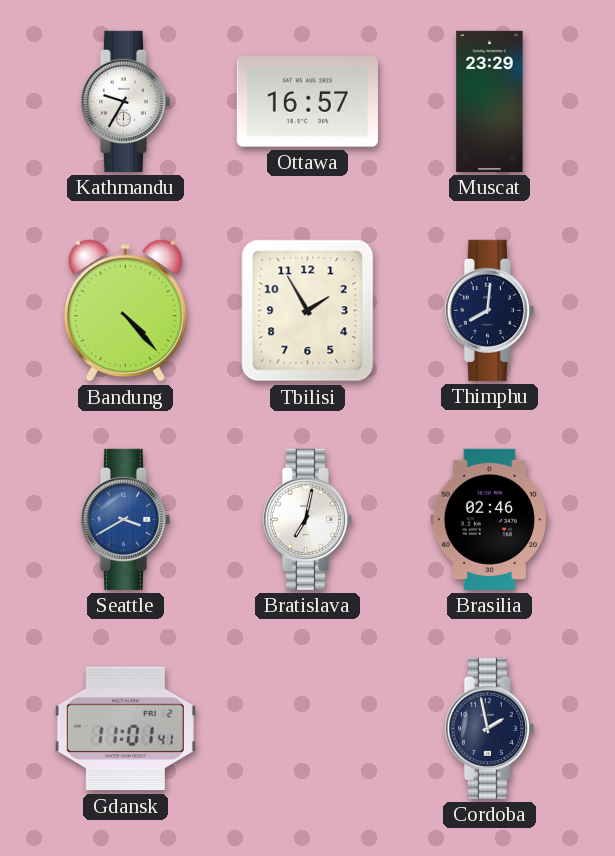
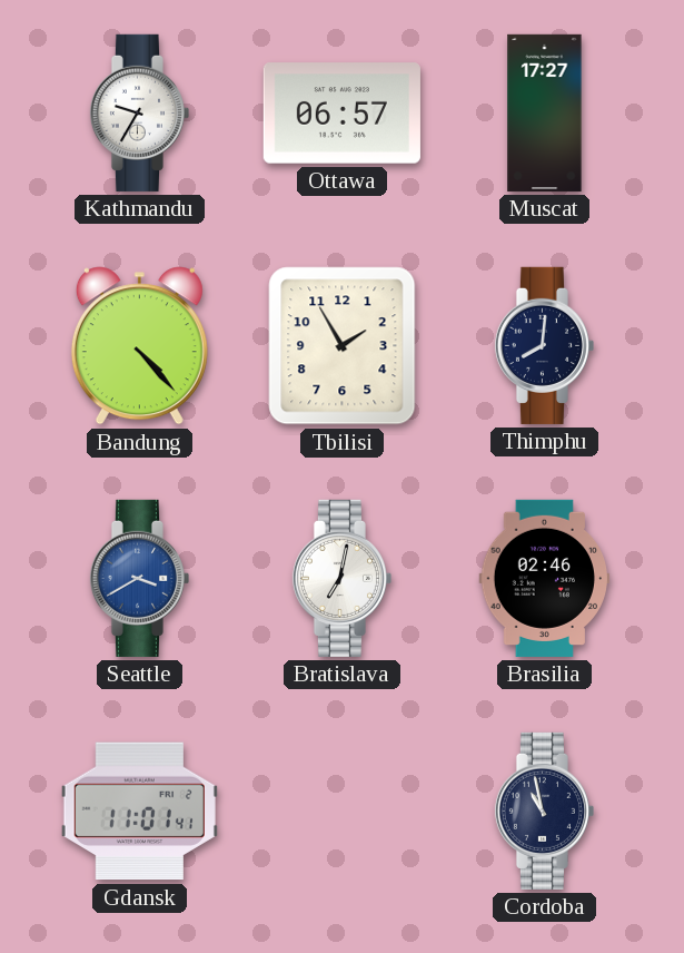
Ottawa: 16:57 -> 06:57 (341, 114)
Muscat: 23:29 -> 17:27 (545, 112)
Cordoba: 1:58 -> 10:58 (544, 810)
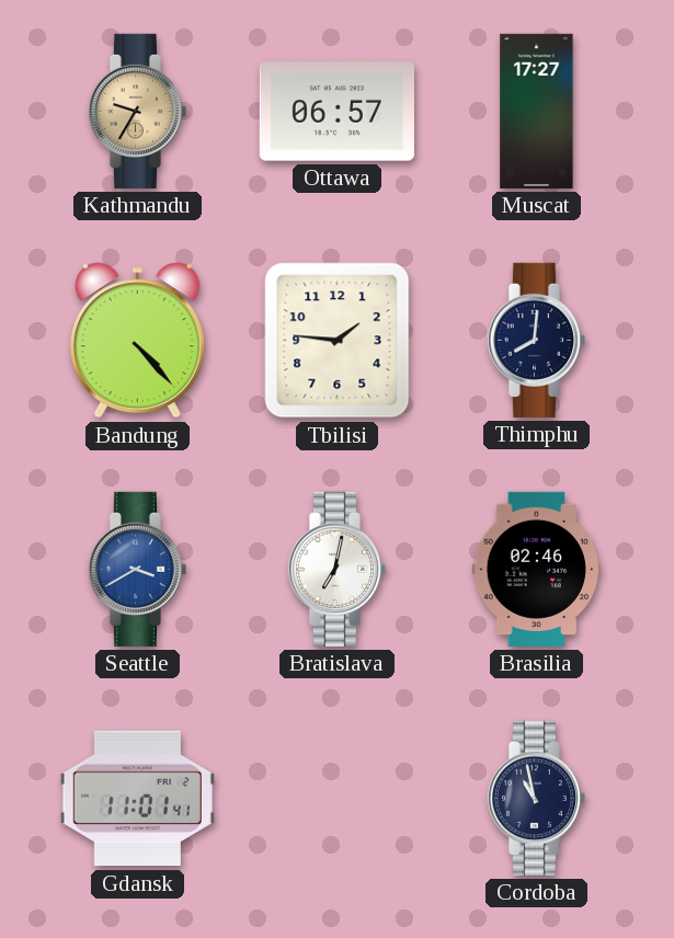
Kathmandu dial: white -> champagne (137, 111)
Tbilisi: 1:55 -> 1:46 (338, 341)
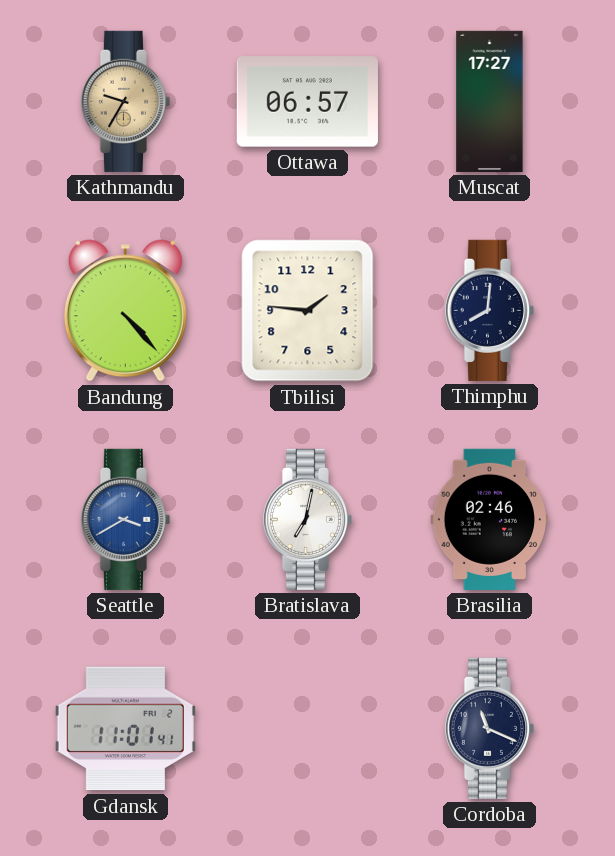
Cordoba: 10:58 -> 11:19 (489, 728)
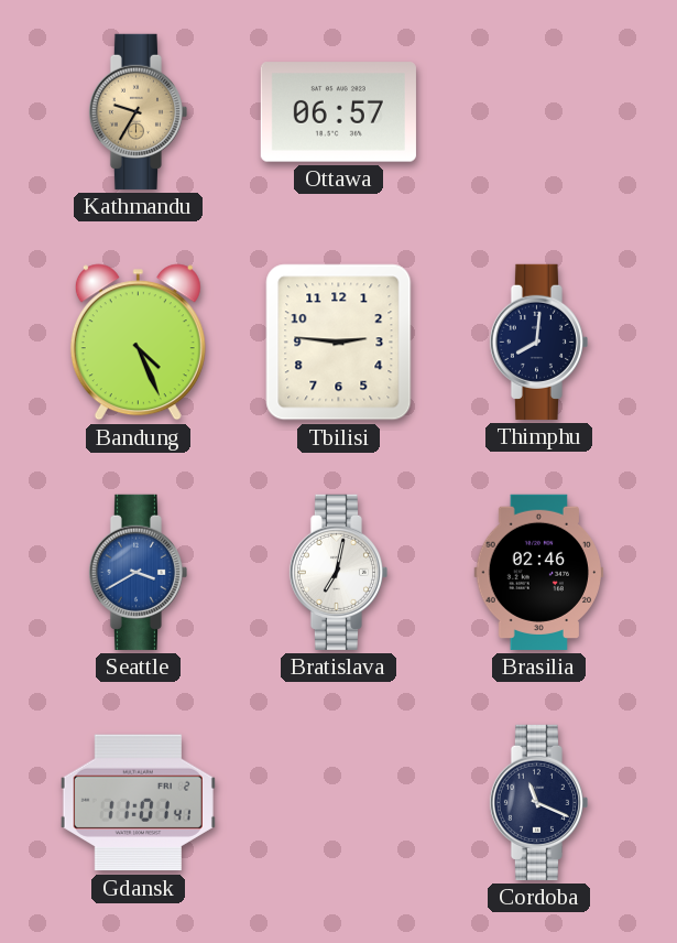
Muscat: 17:27 -> none (490, 101)
Bandung: 4:23 -> 4:26 (138, 343)
Tbilisi: 1:46 -> 2:46 (339, 343)
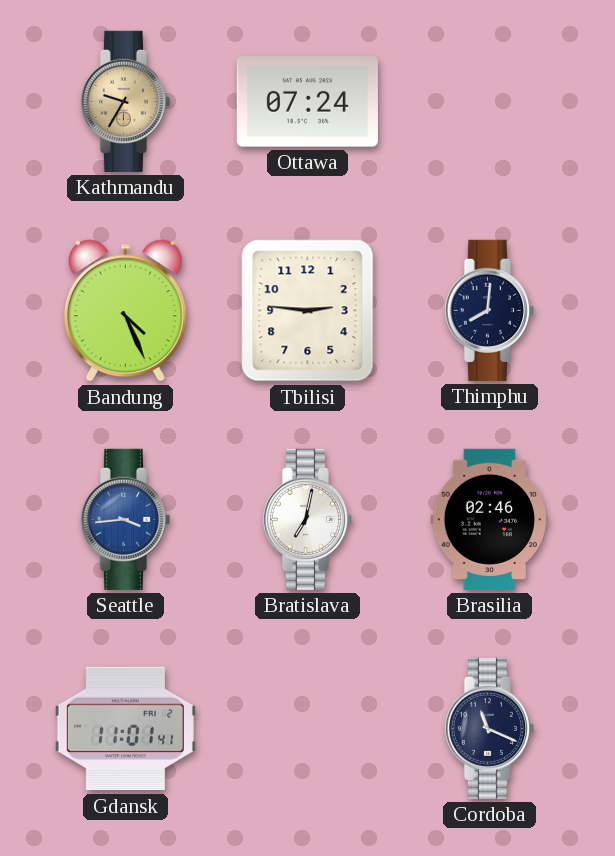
Ottawa: 06:57 -> 07:24 (307, 102)
Seattle: 3:40 -> 3:44 (125, 519)
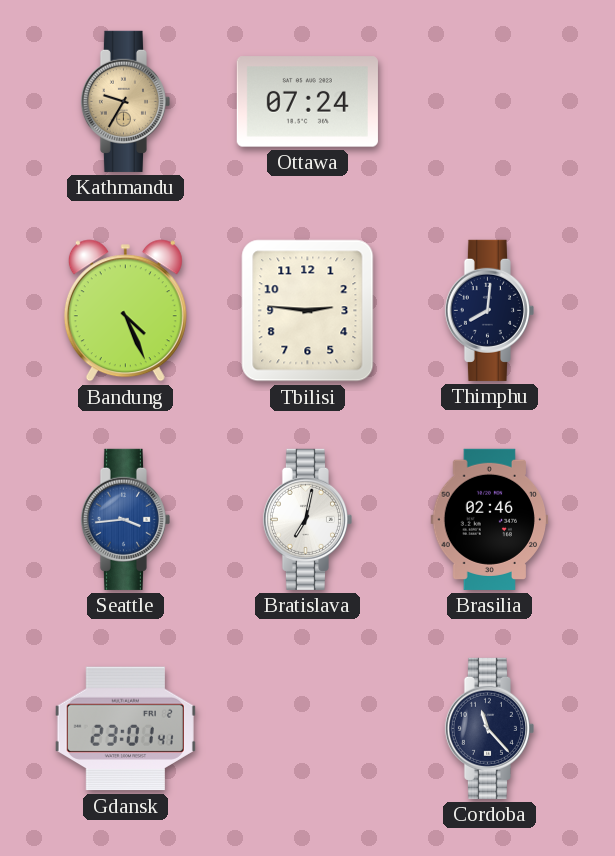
Gdansk: 11:01 -> 23:01 (125, 729)
Cordoba: 11:19 -> 11:23 (489, 728)
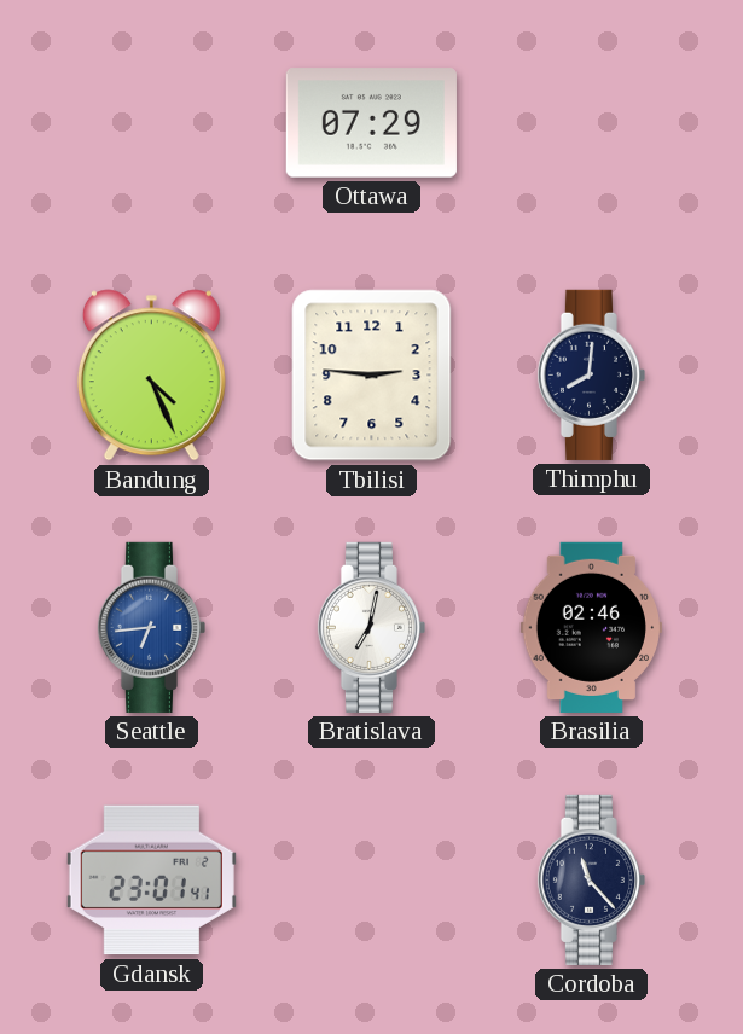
Kathmandu: 9:35 -> none (125, 101)
Ottawa: 07:24 -> 07:29 (371, 123)
Seattle: 3:44 -> 6:44 (151, 627)
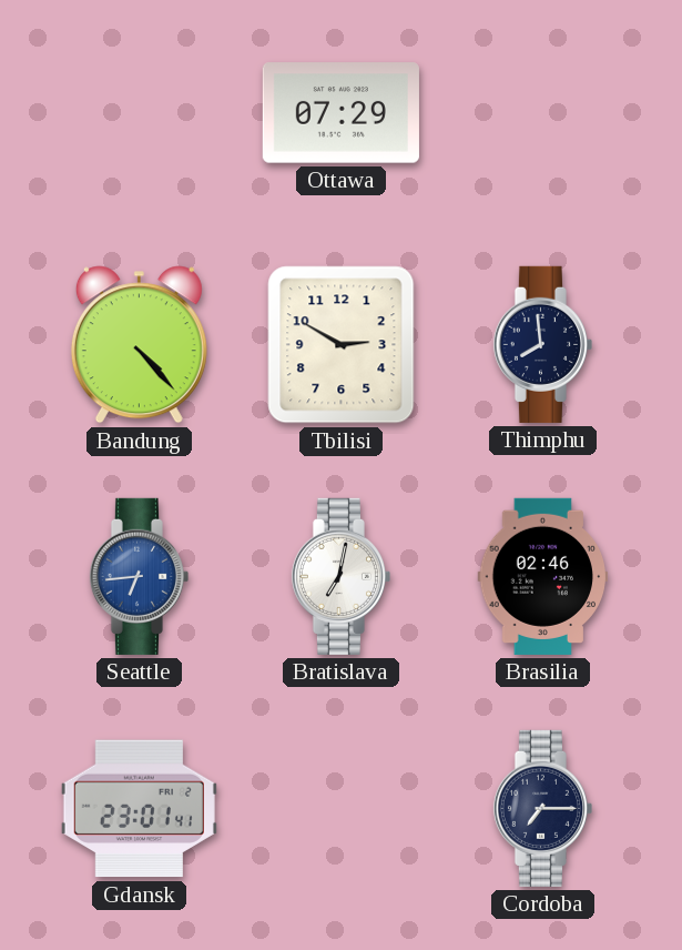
Bandung: 4:26 -> 4:23 (139, 345)
Tbilisi: 2:46 -> 2:50 (342, 345)
Thimphu: 8:01 -> 7:59 (542, 344)
Cordoba: 11:23 -> 7:15 (542, 808)
